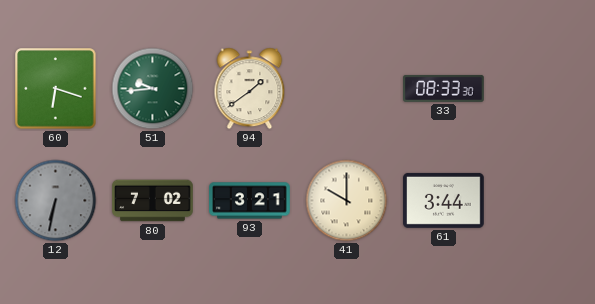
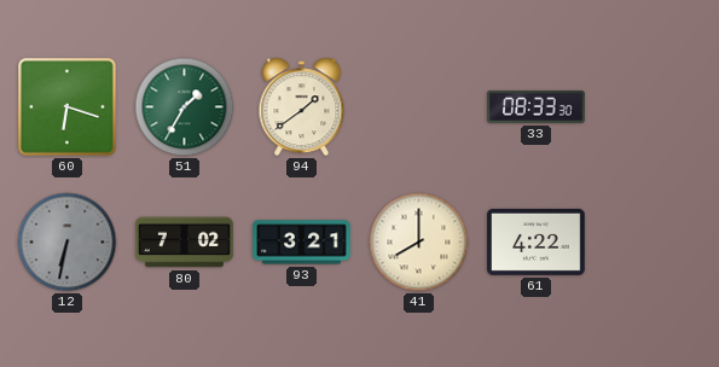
51: 9:44 -> 1:35 (185, 107)
41: 10:00 -> 8:00 (419, 243)
61: 3:44 -> 4:22 (537, 241)
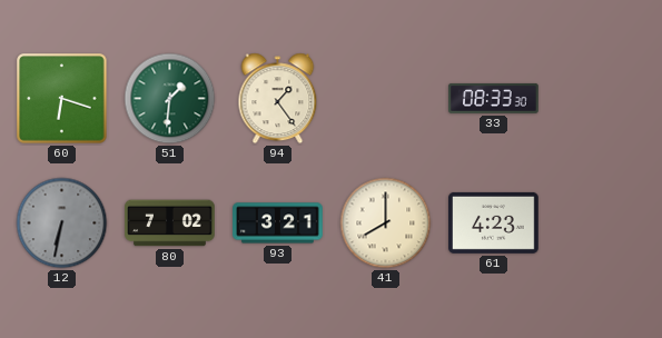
51: 1:35 -> 1:31 (170, 99)
94: 1:39 -> 1:24 (278, 99)
61: 4:22 -> 4:23 (494, 222)
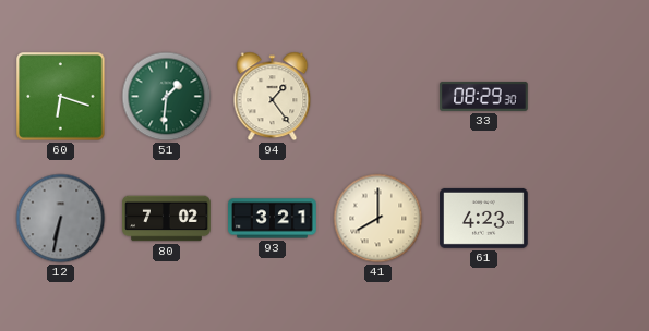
33: 08:33 -> 08:29 (484, 96)
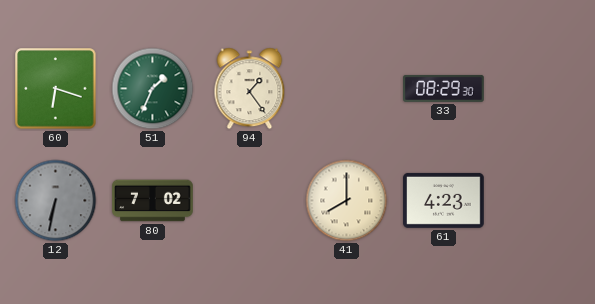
51: 1:31 -> 1:34 (153, 89)
93: 3:21 -> none (273, 219)
